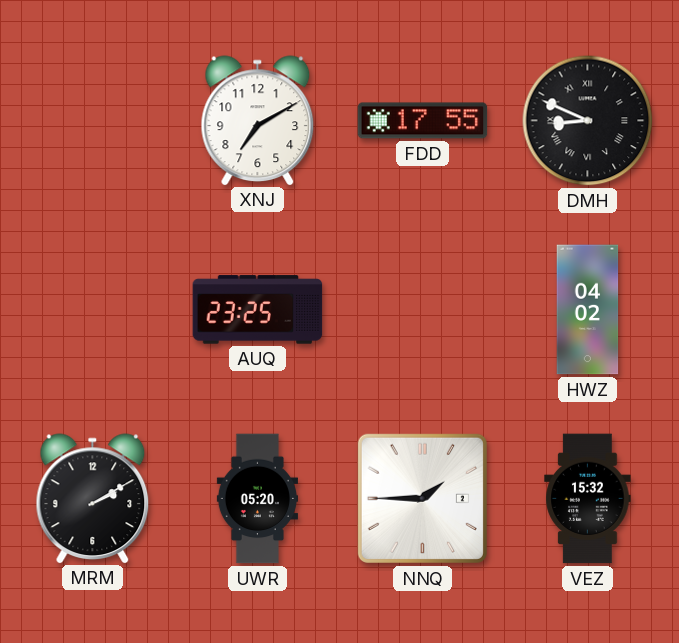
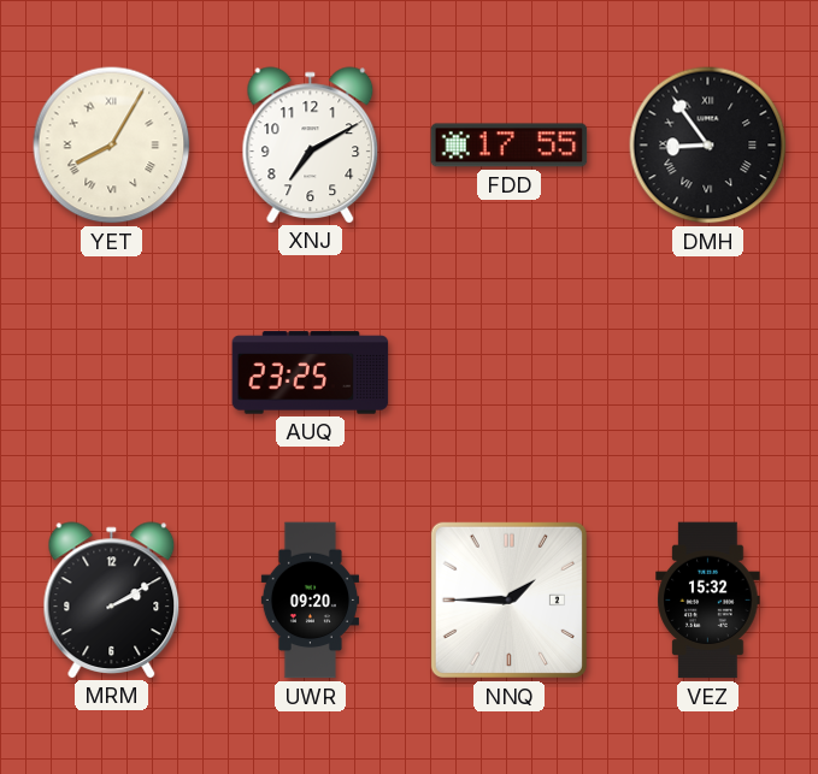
YET: none -> 8:05 (112, 146)
DMH: 8:49 -> 8:54 (708, 146)
HWZ: 04:02 -> none (588, 310)
UWR: 05:20 -> 09:20 (310, 601)
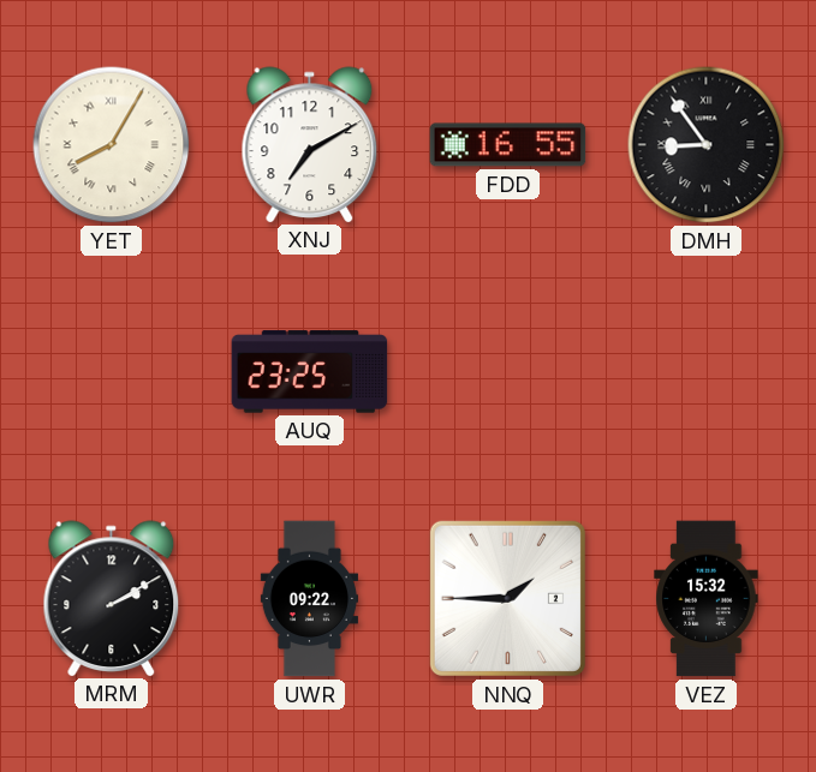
FDD: 17:55 -> 16:55 (508, 145)
UWR: 09:20 -> 09:22 (309, 599)
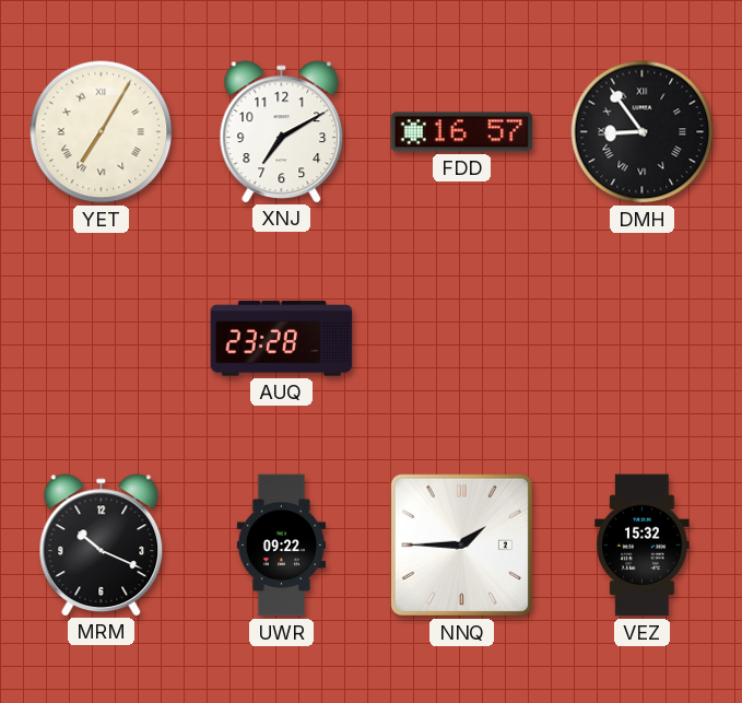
YET: 8:05 -> 7:05 (102, 132)
FDD: 16:55 -> 16:57 (462, 132)
AUQ: 23:25 -> 23:28 (282, 339)
MRM: 2:10 -> 10:19 (102, 544)
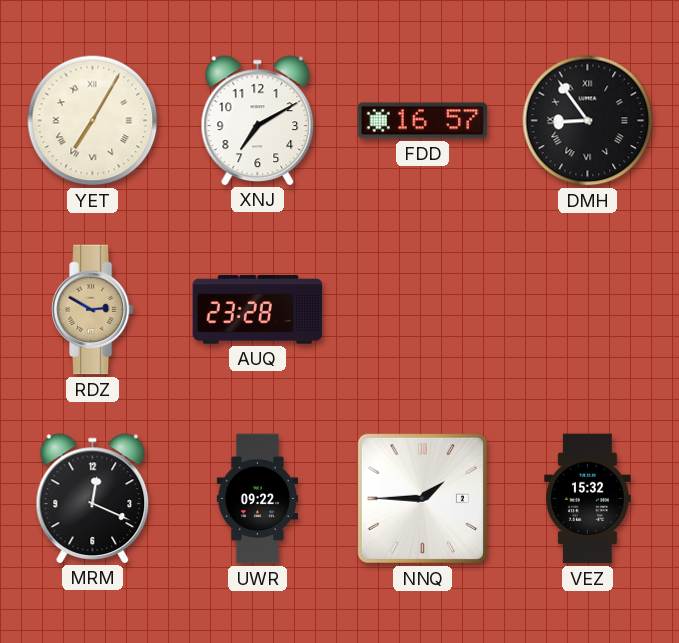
RDZ: none -> 2:50 (92, 310)
MRM: 10:19 -> 12:19 (93, 498)
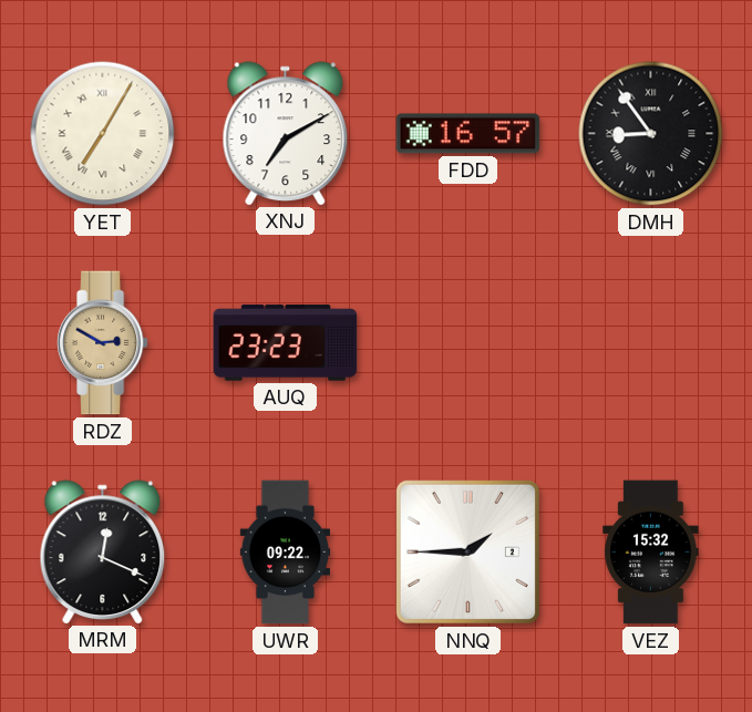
AUQ: 23:28 -> 23:23 (286, 343)
